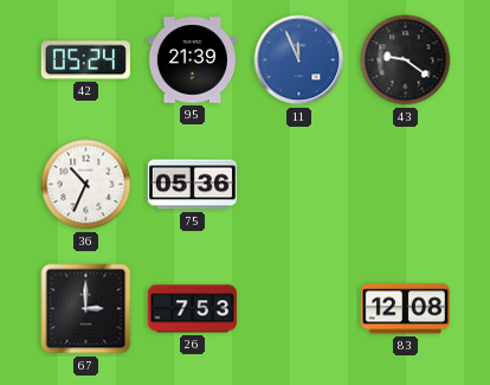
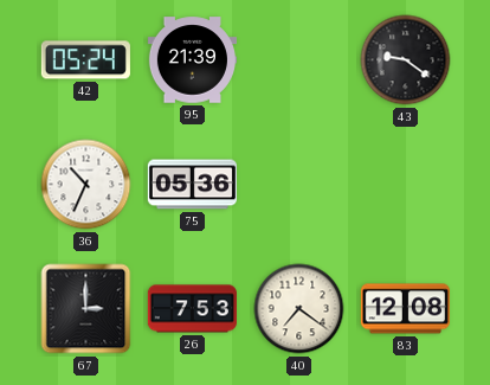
11: 11:56 -> none (299, 60)
40: none -> 7:21 (299, 309)
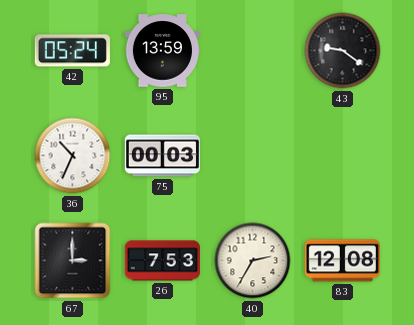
95: 21:39 -> 13:59 (162, 51)
75: 05:36 -> 00:03 (162, 156)
40: 7:21 -> 2:35 (253, 261)
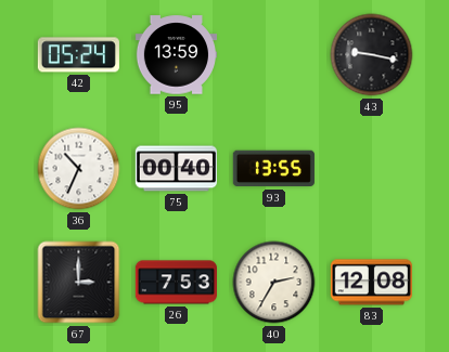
43: 9:21 -> 9:17 (372, 55)
75: 00:03 -> 00:40 (176, 169)
93: none -> 13:55 (273, 169)
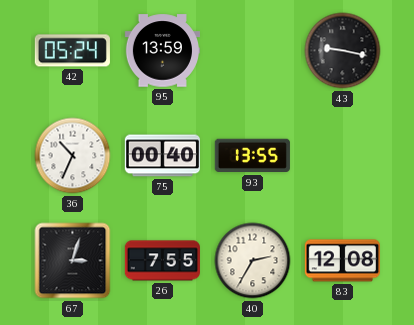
67: 3:00 -> 3:03 (73, 261)
26: 7:53 -> 7:55 (162, 261)
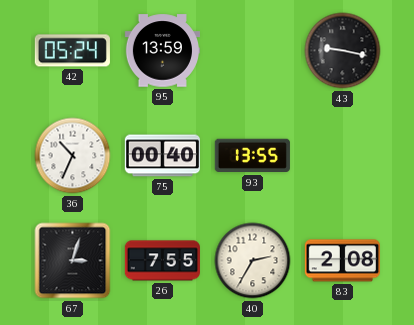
83: 12:08 -> 2:08 (342, 261)
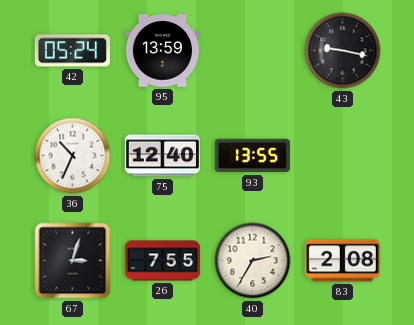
75: 00:40 -> 12:40 (162, 156)
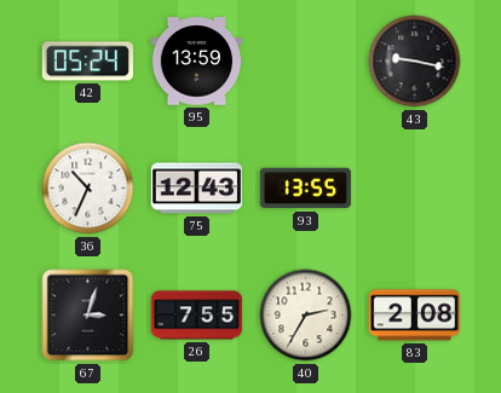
75: 12:40 -> 12:43 (196, 189)
